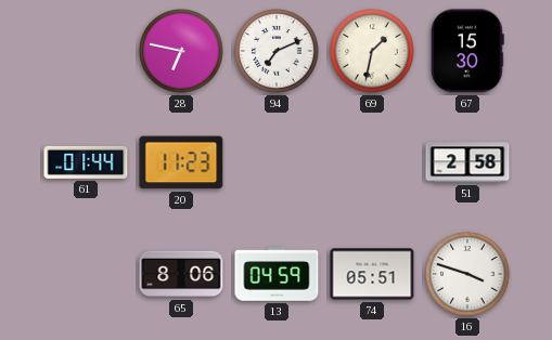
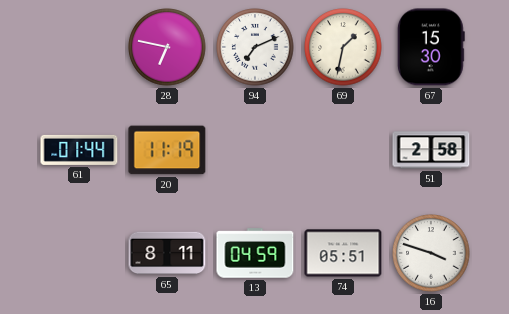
20: 11:23 -> 11:19 (167, 150)
65: 8:06 -> 8:11 (167, 253)
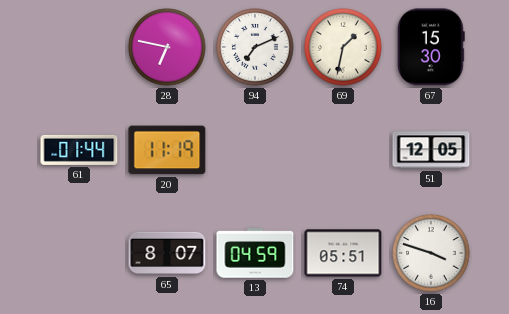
51: 2:58 -> 12:05 (431, 150)
65: 8:11 -> 8:07 (167, 253)
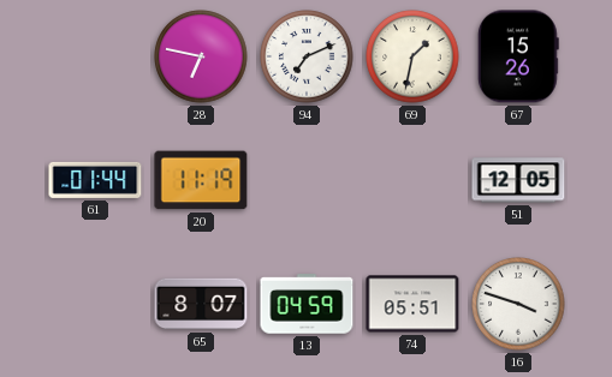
67: 15:30 -> 15:26 (518, 56)
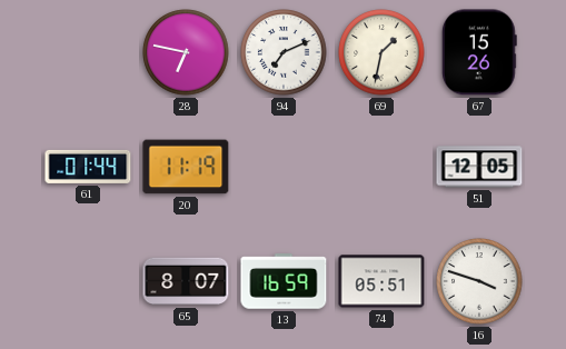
13: 04:59 -> 16:59 (284, 281)
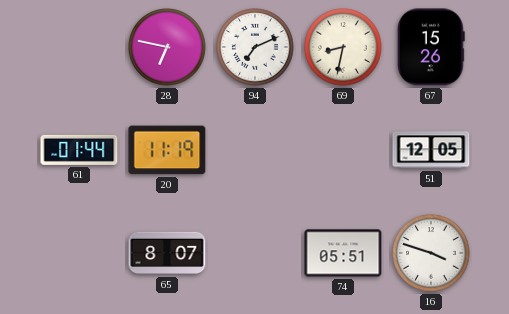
69: 1:32 -> 8:32 (343, 47)
13: 16:59 -> none (284, 281)
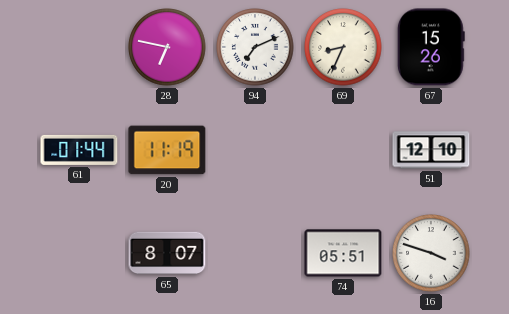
69: 8:32 -> 8:34 (343, 47)
51: 12:05 -> 12:10 (431, 150)
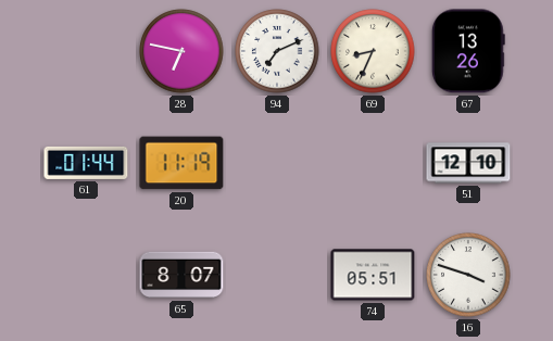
67: 15:26 -> 13:26 (468, 51)
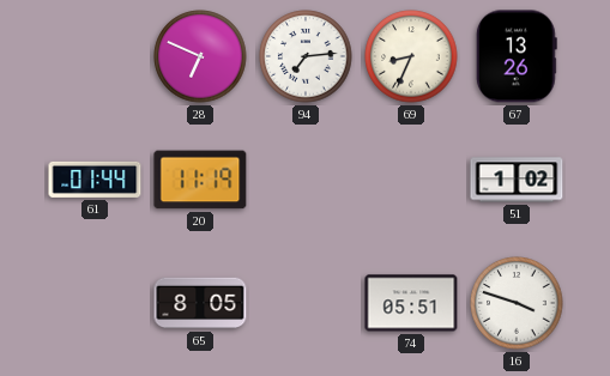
28: 6:47 -> 6:49 (200, 56)
94: 7:11 -> 7:14 (306, 56)
51: 12:10 -> 1:02 (517, 180)
65: 8:07 -> 8:05 (200, 303)
